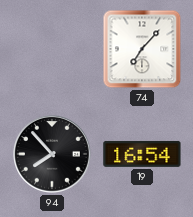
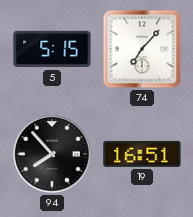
5: none -> 5:15 (52, 49)
19: 16:54 -> 16:51 (142, 154)
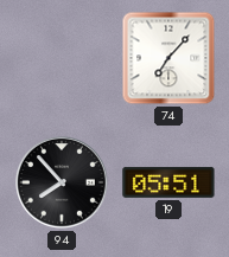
5: 5:15 -> none (52, 49)
19: 16:51 -> 05:51 (168, 182)
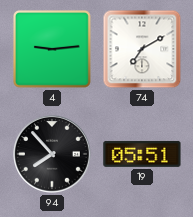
4: none -> 9:14 (52, 49)
74: 7:07 -> 7:10 (142, 49)
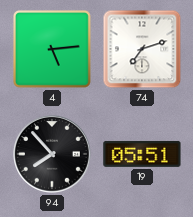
4: 9:14 -> 5:14 (52, 49)
74: 7:10 -> 7:12 (142, 49)
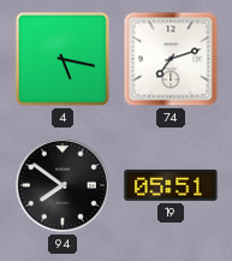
4: 5:14 -> 5:17 (63, 59)
94: 7:53 -> 7:51 (64, 186)
